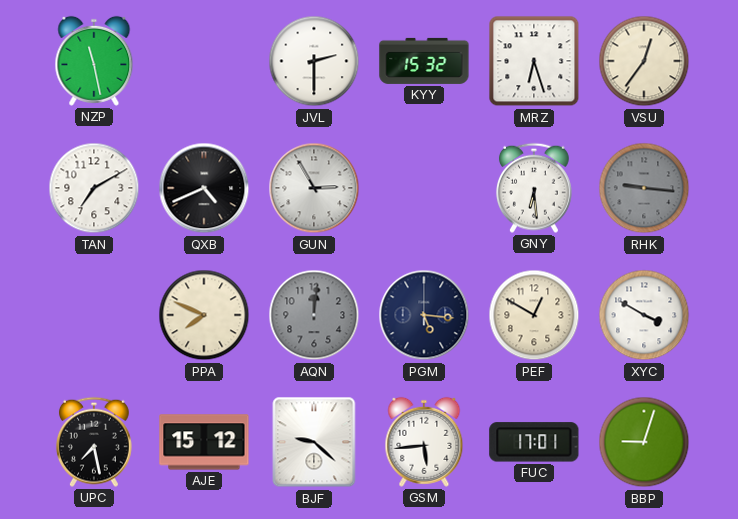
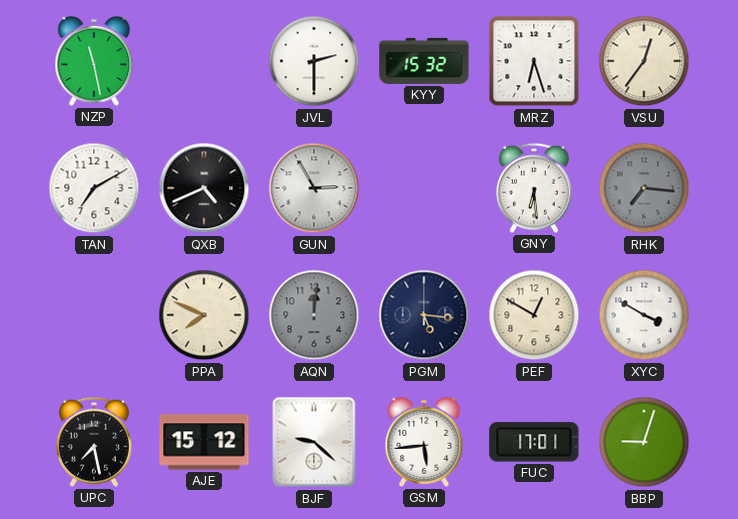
RHK: 9:16 -> 7:16 (644, 188)
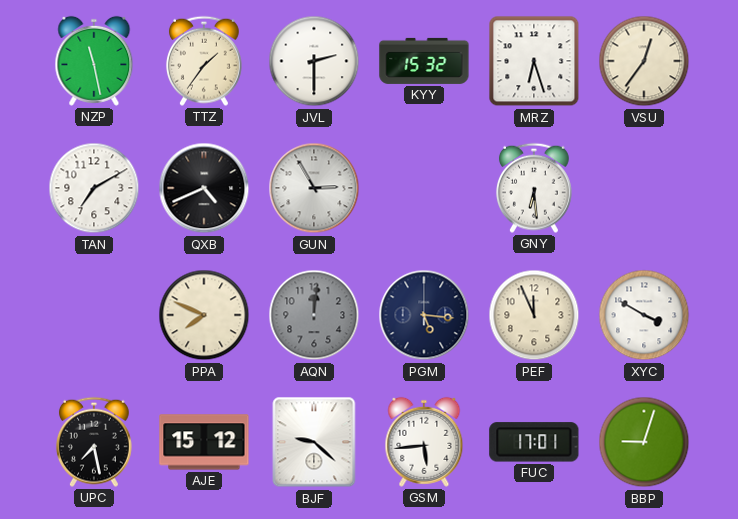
TTZ: none -> 1:36 (204, 61)
RHK: 7:16 -> none (644, 188)
PEF: 12:50 -> 11:56 (534, 315)
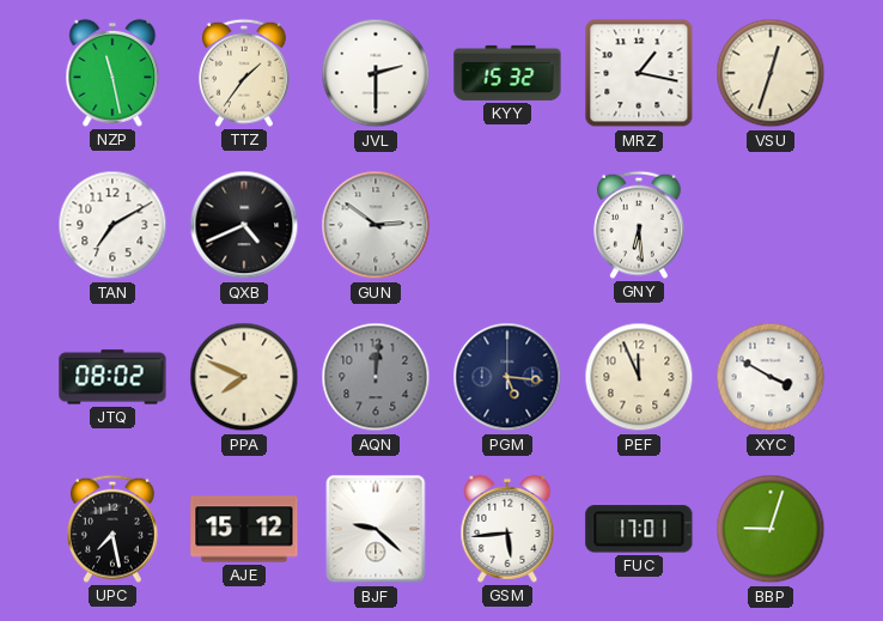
MRZ: 6:27 -> 1:17 (639, 73)
VSU: 12:36 -> 12:33 (771, 73)
GUN: 2:55 -> 2:51 (376, 225)
JTQ: none -> 08:02 (112, 377)
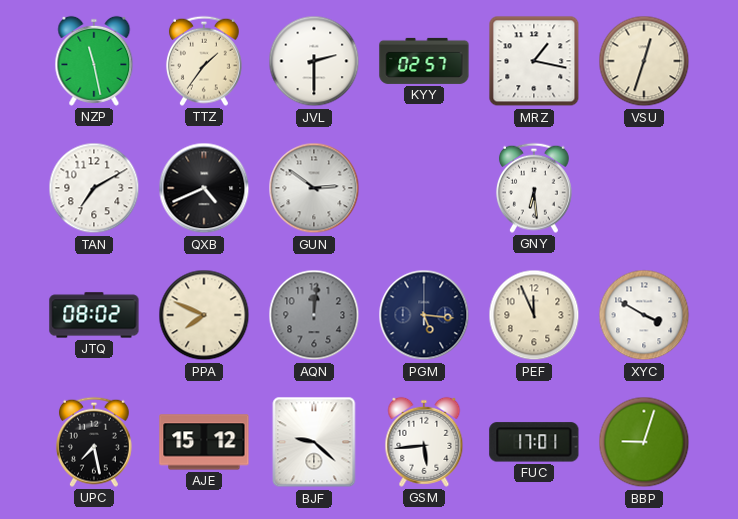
KYY: 15:32 -> 02:57 (424, 61)
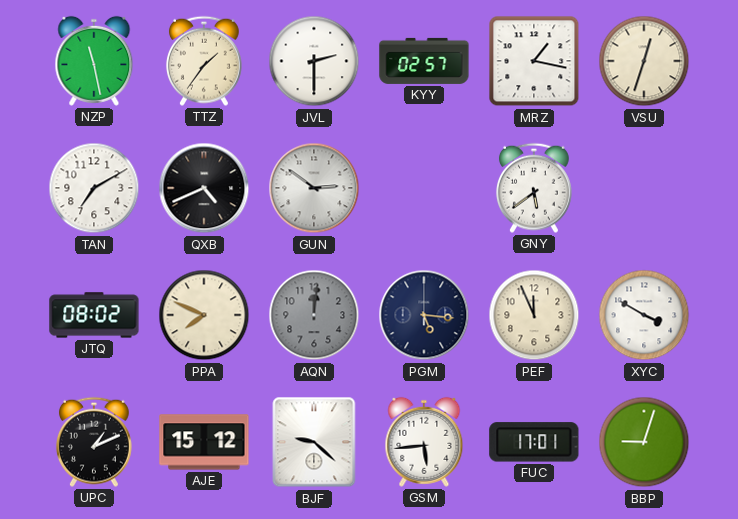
GNY: 6:29 -> 5:39 (534, 188)
UPC: 7:28 -> 1:11 (94, 442)
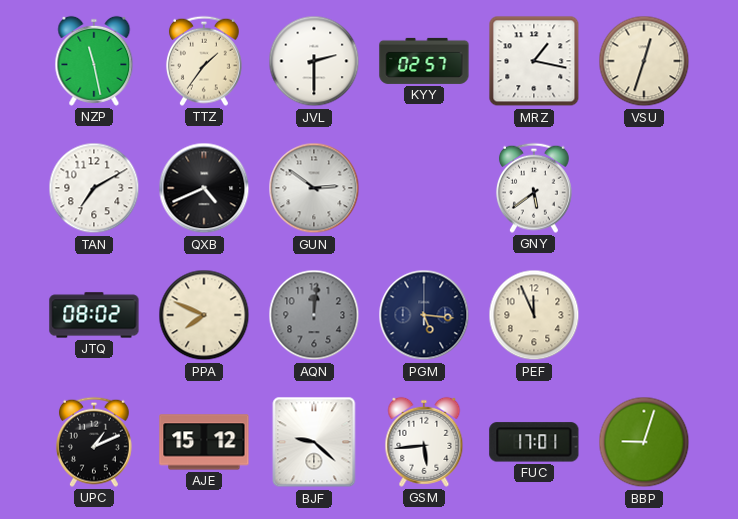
XYC: 3:50 -> none (644, 315)
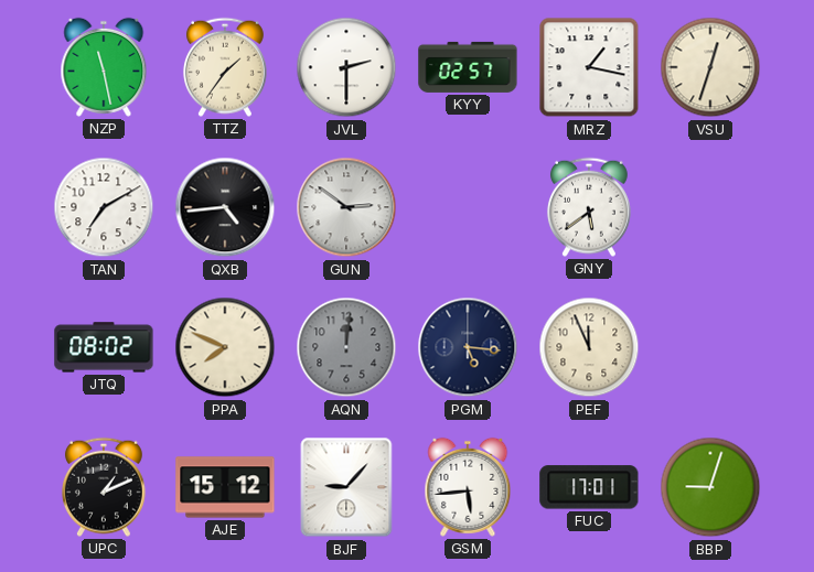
QXB: 4:41 -> 4:44 (225, 207)
BJF: 9:22 -> 9:07 (346, 487)
